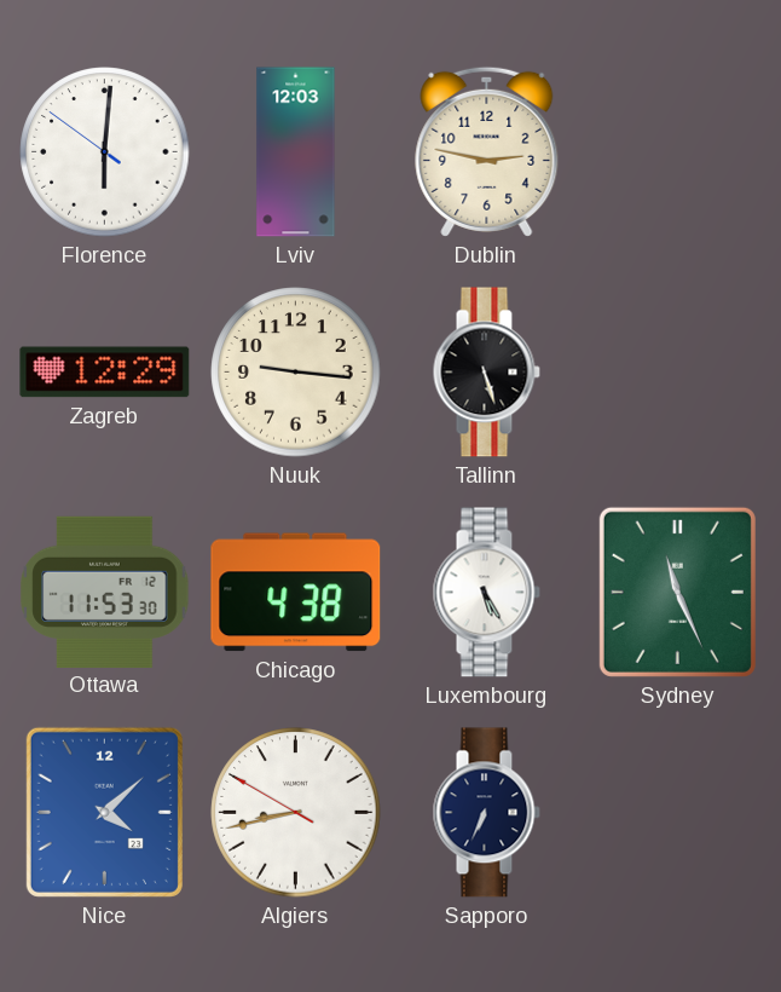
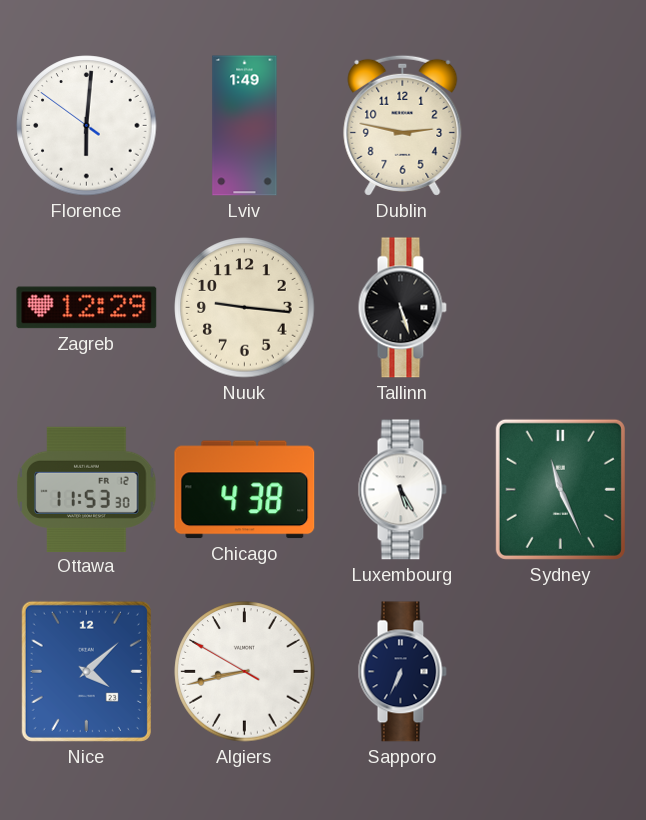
Lviv: 12:03 -> 1:49 (245, 126)
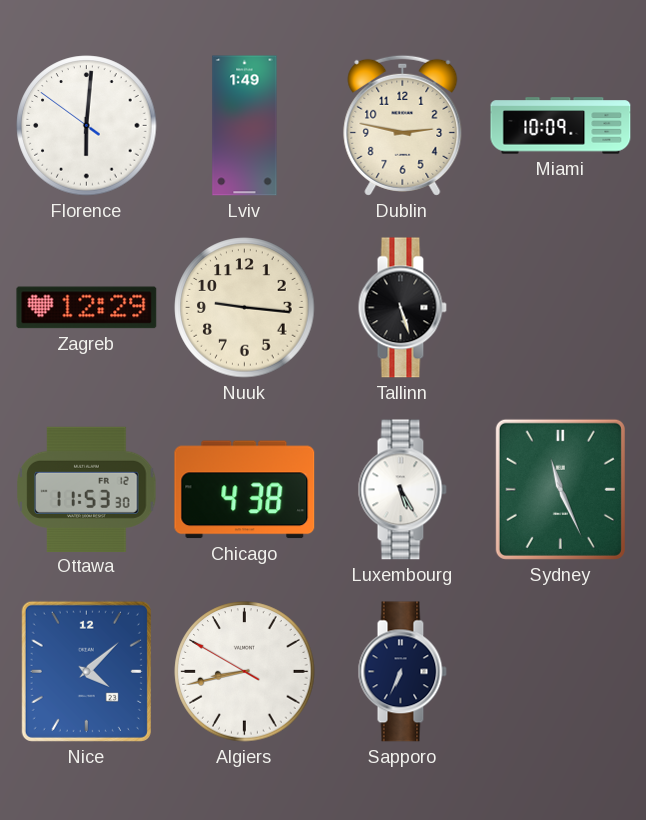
Miami: none -> 10:09 (561, 126)
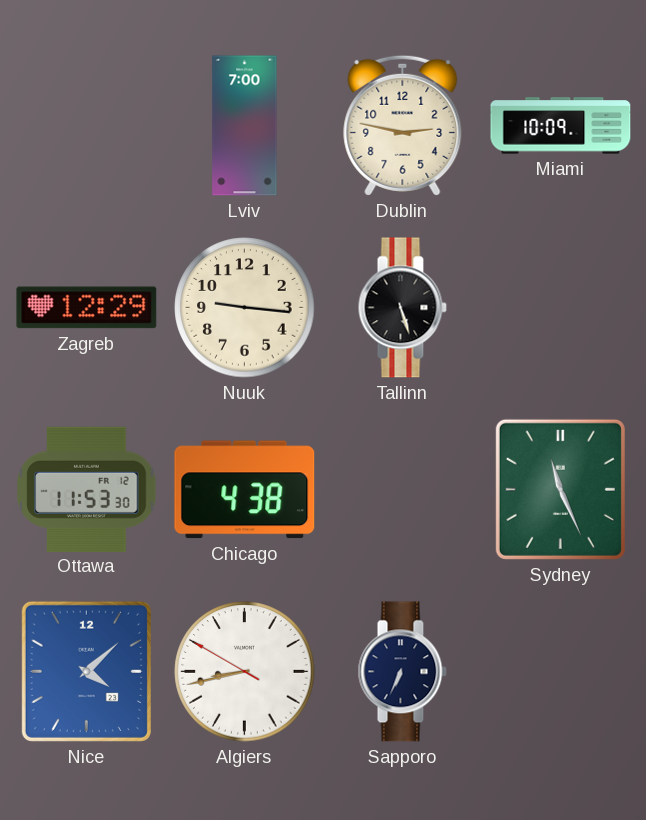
Florence: 6:00 -> none (87, 126)
Lviv: 1:49 -> 7:00 (245, 126)
Luxembourg: 5:25 -> none (402, 490)
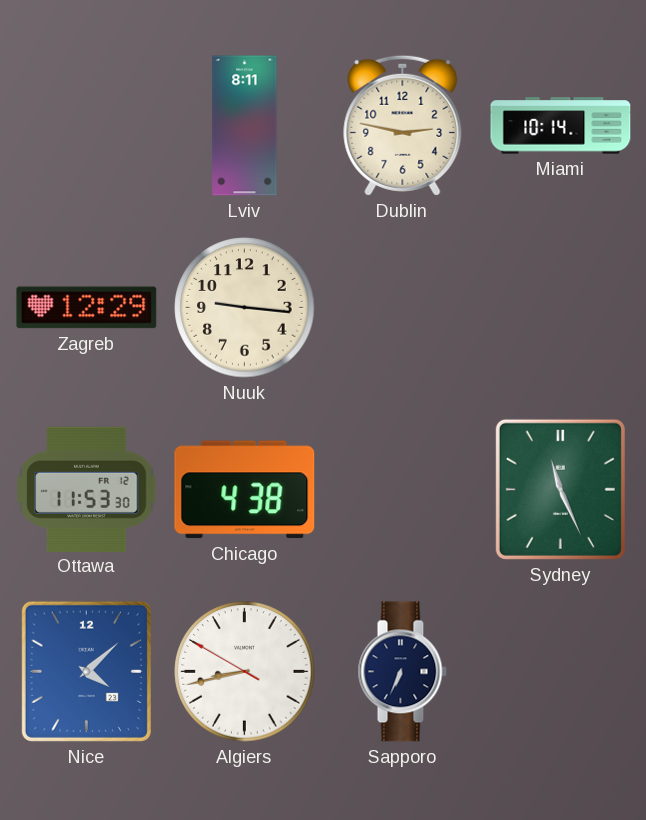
Lviv: 7:00 -> 8:11 (245, 126)
Miami: 10:09 -> 10:14 (561, 126)
Tallinn: 5:27 -> none (402, 308)
